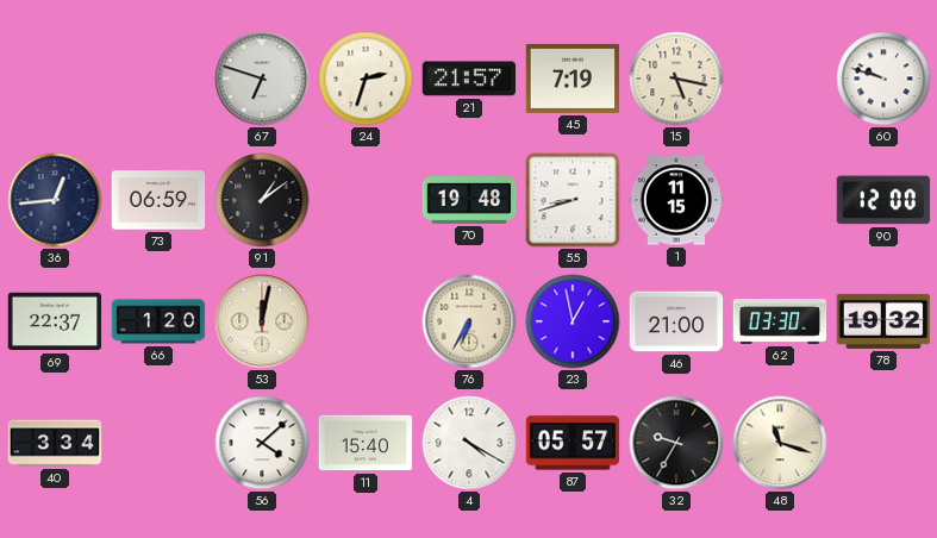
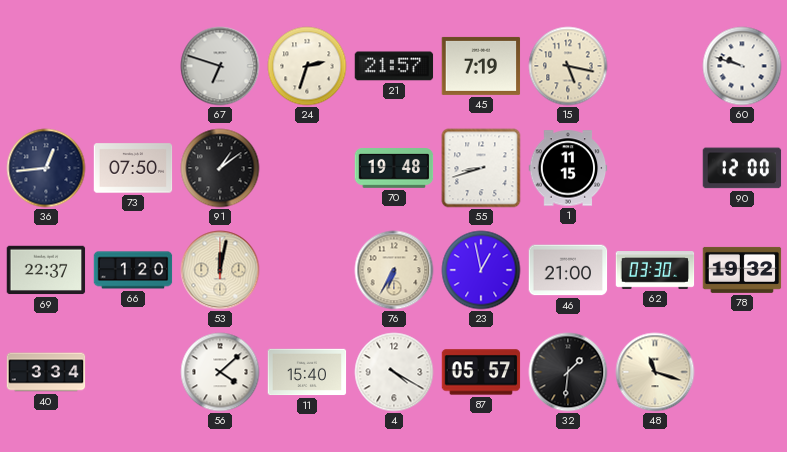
73: 06:59 -> 07:50 (133, 168)
32: 9:35 -> 1:31 (568, 372)
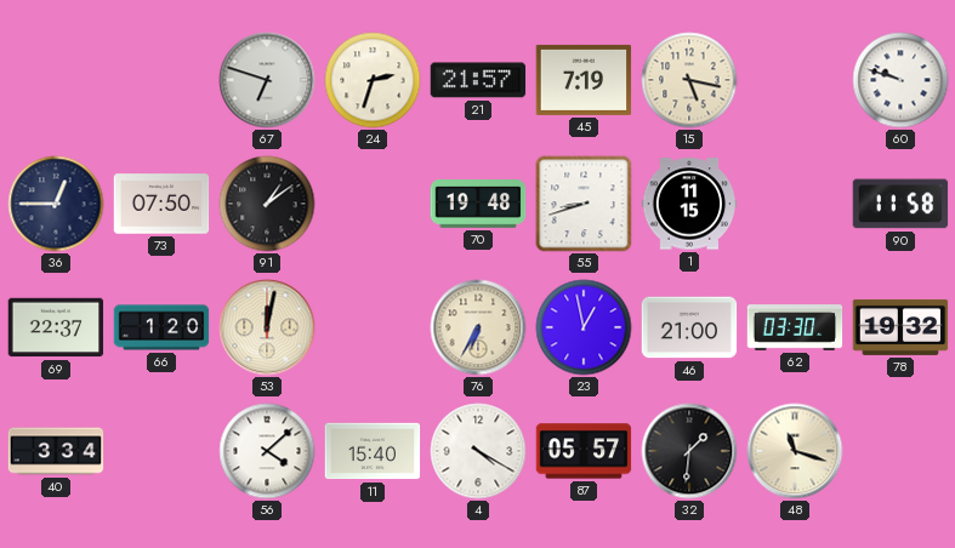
36: 12:44 -> 12:45 (56, 204)
90: 12:00 -> 11:58 (900, 204)
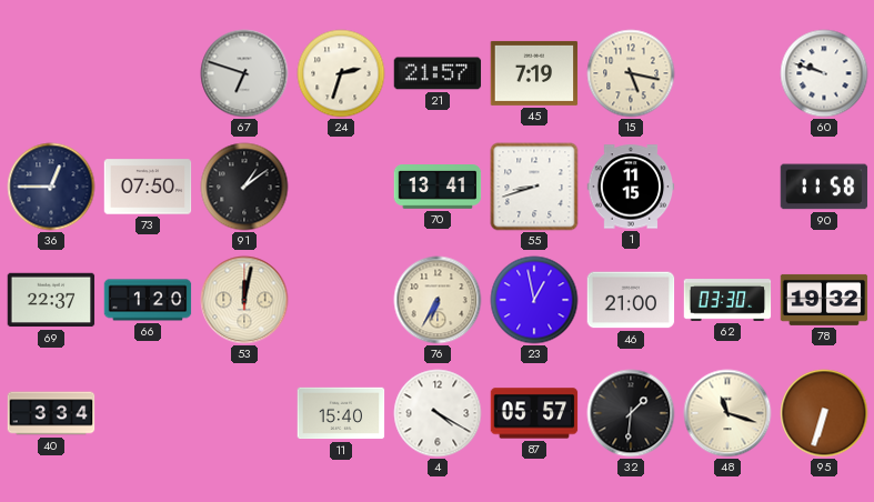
70: 19:48 -> 13:41 (438, 187)
56: 4:08 -> none (267, 451)
95: none -> 6:33 (824, 413)
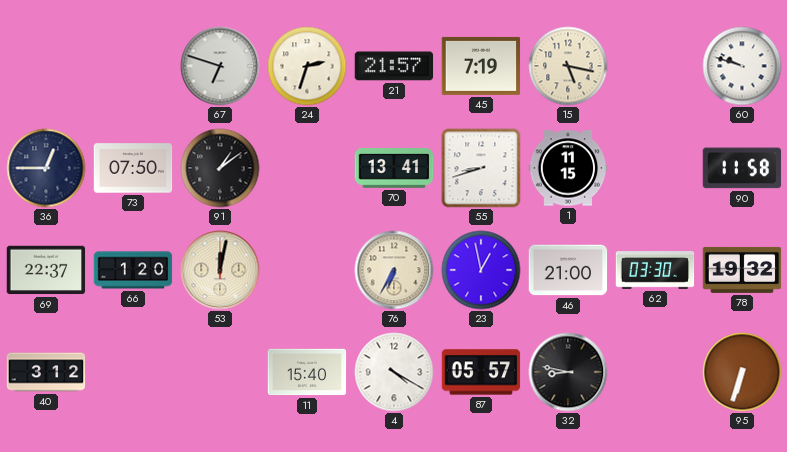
40: 3:34 -> 3:12 (46, 372)
32: 1:31 -> 8:47 (568, 372)
48: 11:18 -> none (727, 413)
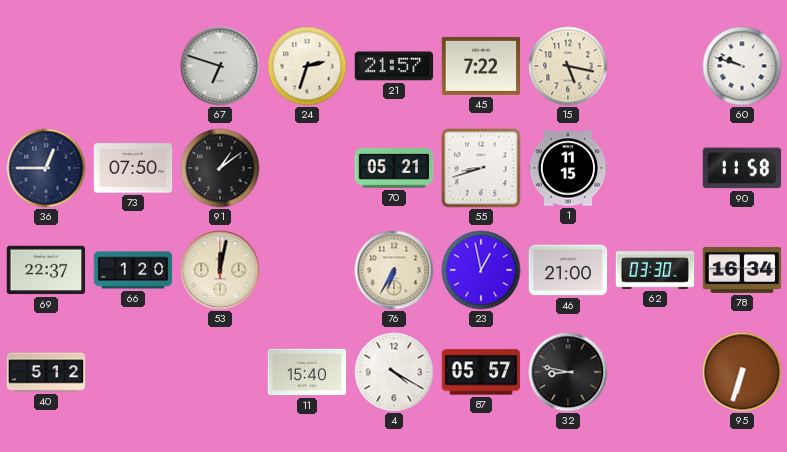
45: 7:19 -> 7:22 (481, 66)
70: 13:41 -> 05:21 (394, 168)
78: 19:32 -> 16:34 (742, 270)
40: 3:12 -> 5:12 (46, 372)
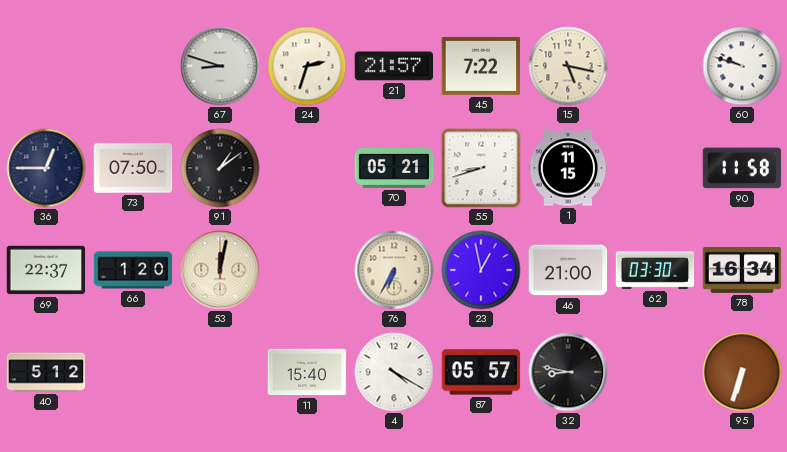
67: 6:48 -> 8:48 (220, 66)
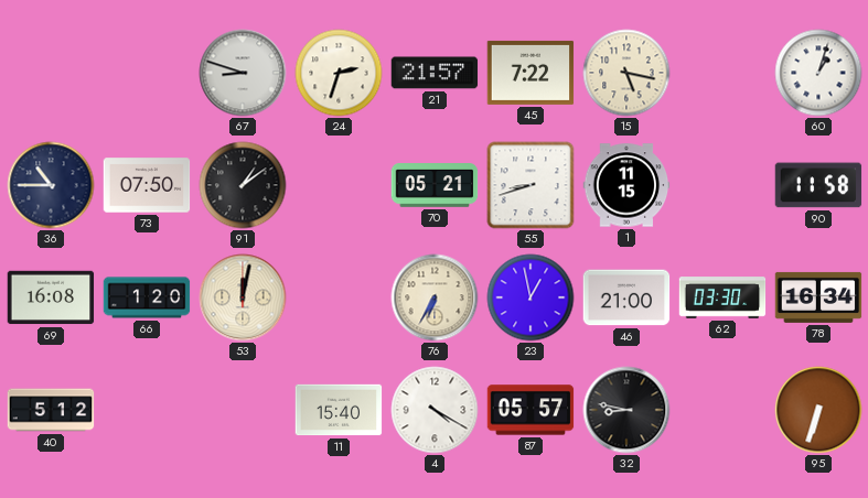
60: 9:48 -> 1:03 (818, 73)
36: 12:45 -> 10:45 (51, 185)
69: 22:37 -> 16:08 (51, 297)
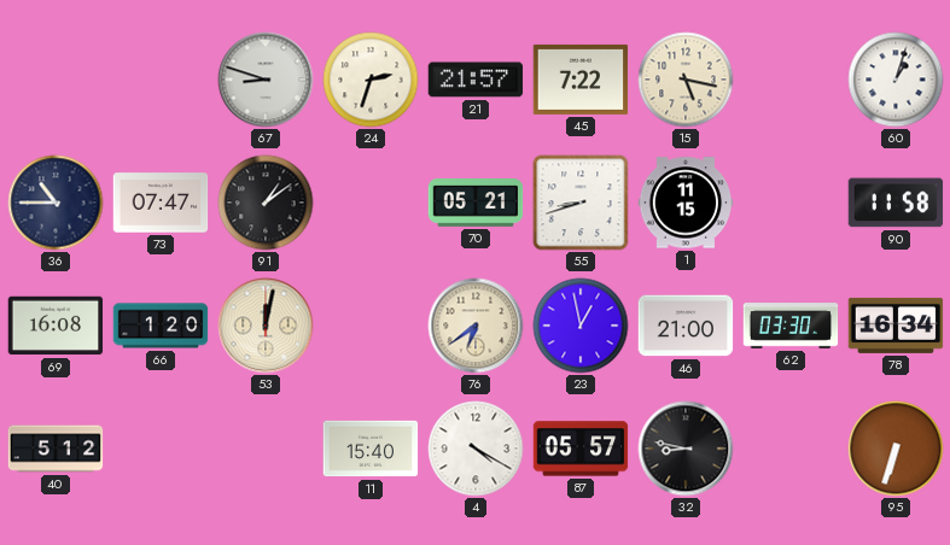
73: 07:50 -> 07:47 (161, 203)
76: 6:35 -> 6:39 (476, 326)
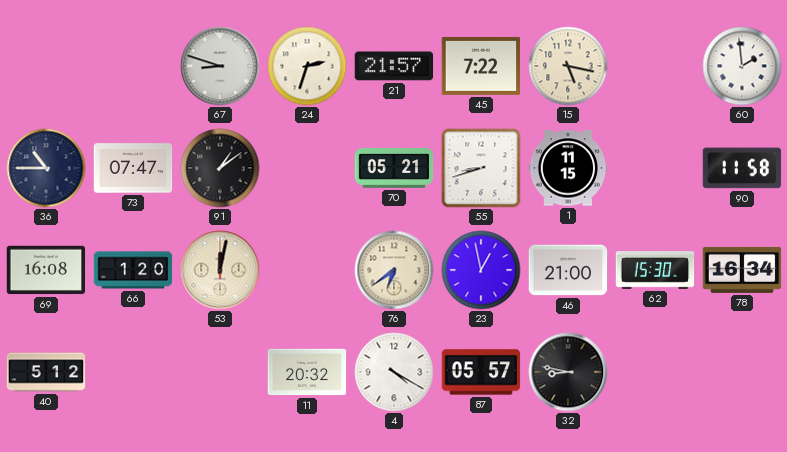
60: 1:03 -> 1:59 (742, 66)
62: 03:30 -> 15:30 (655, 271)
11: 15:40 -> 20:32 (307, 372)
95: 6:33 -> none (896, 449)
